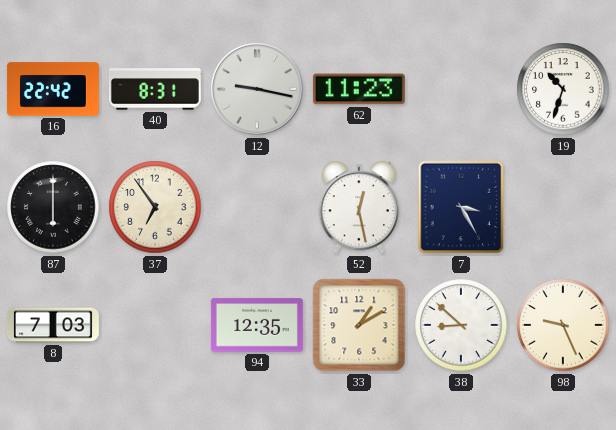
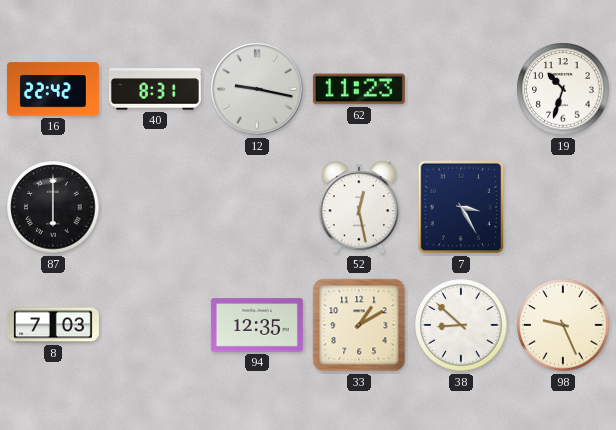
37: 6:54 -> none (155, 207)
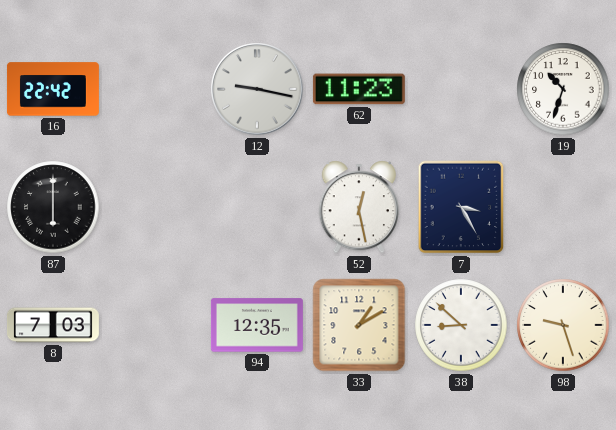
40: 8:31 -> none (155, 89)
98: 9:26 -> 9:27 (563, 325)
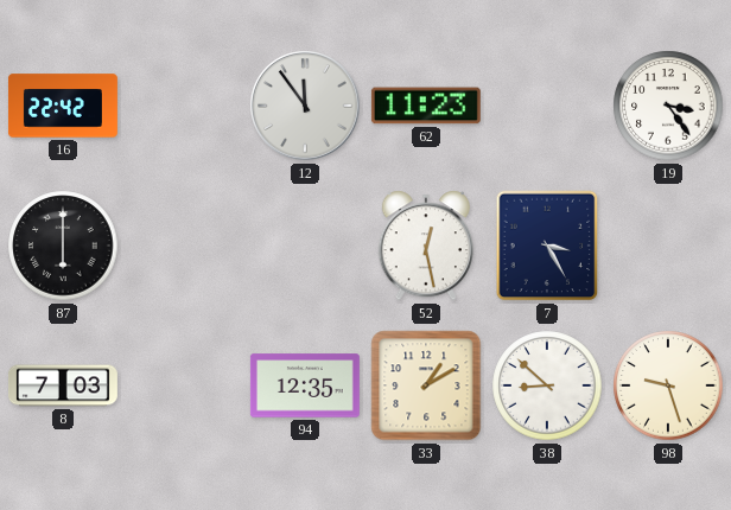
12: 9:17 -> 11:54 (305, 106)
19: 10:33 -> 3:24 (668, 106)
